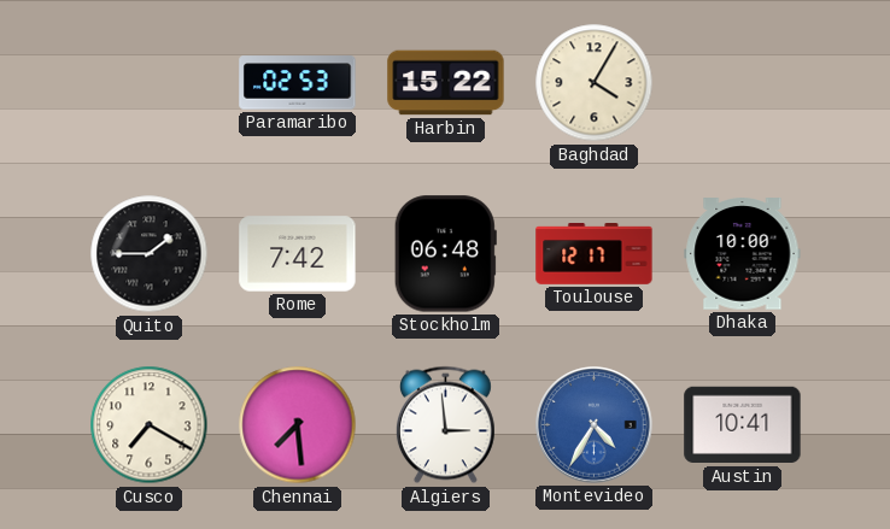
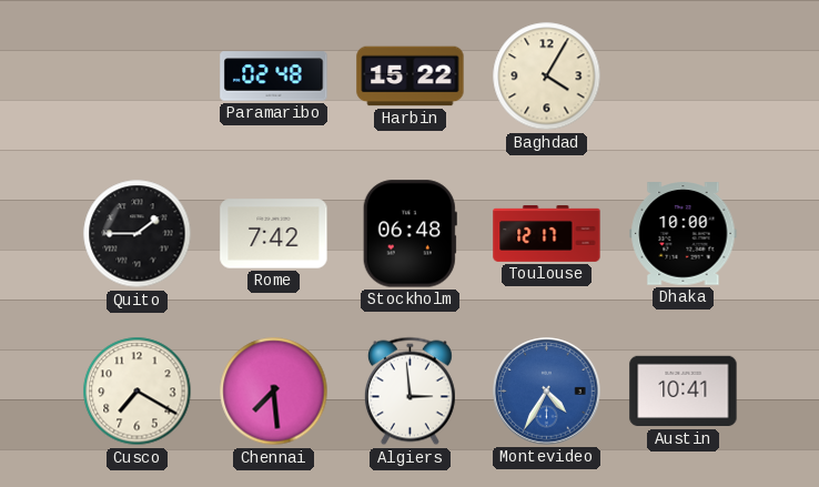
Paramaribo: 02:53 -> 02:48 (274, 77)
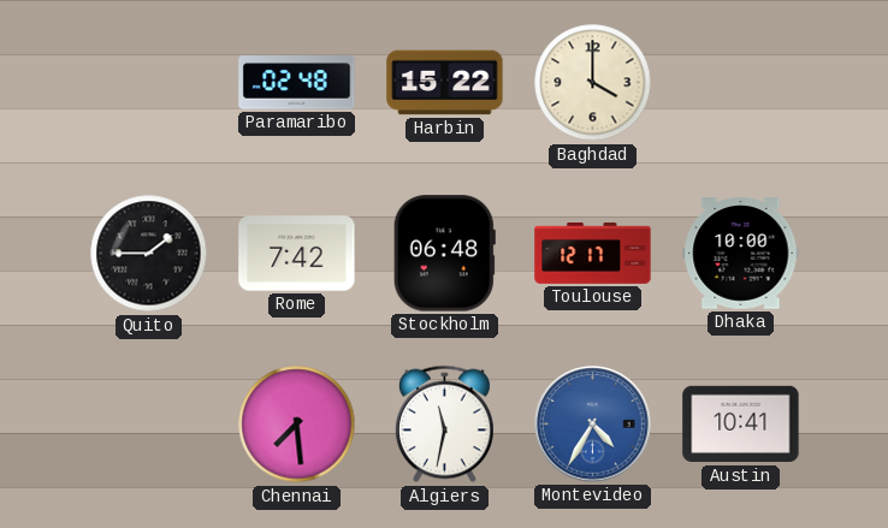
Baghdad: 4:05 -> 4:00 (593, 83)
Cusco: 7:20 -> none (138, 392)
Algiers: 2:59 -> 11:32 (444, 425)
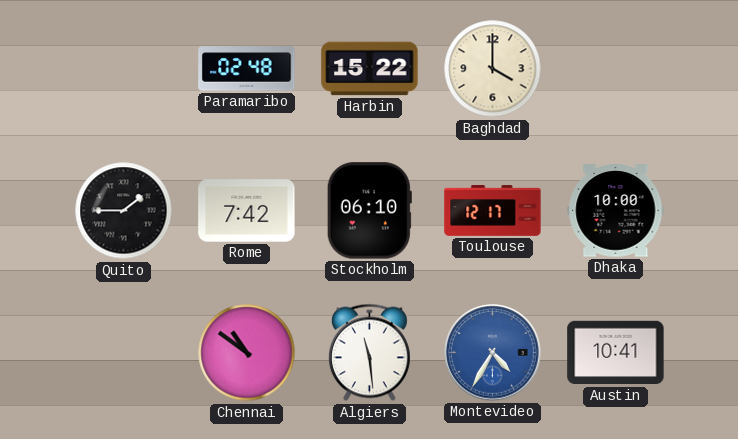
Stockholm: 06:48 -> 06:10 (369, 211)
Chennai: 7:29 -> 10:51 (247, 353)
Algiers: 11:32 -> 11:29 (369, 353)
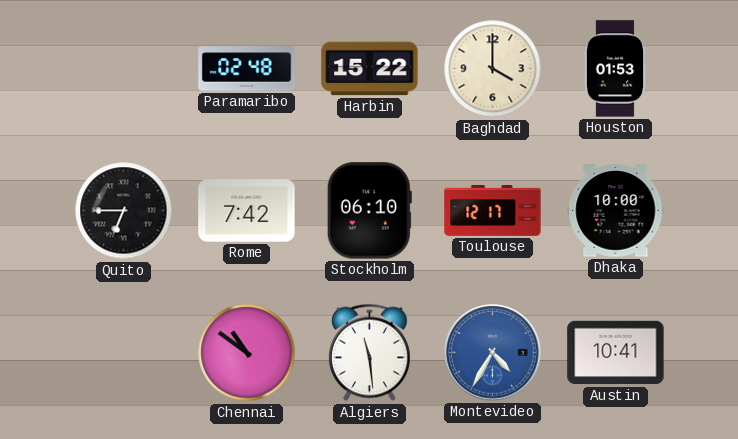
Houston: none -> 01:53 (615, 69)
Quito: 1:45 -> 6:45 (124, 211)
